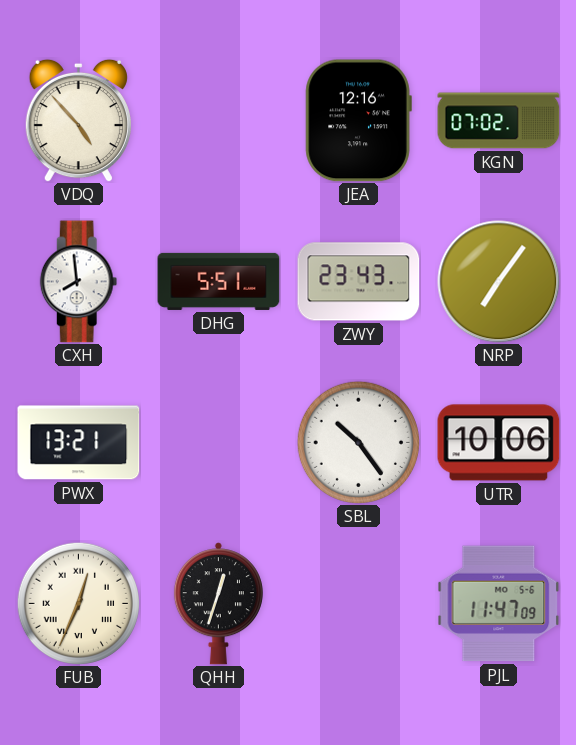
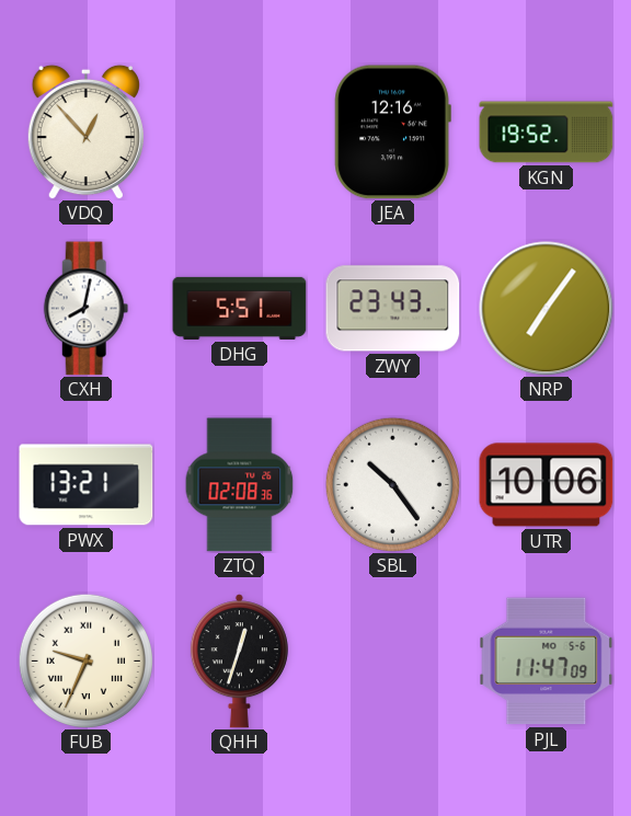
VDQ: 4:53 -> 12:53 (85, 131)
KGN: 07:02 -> 19:52 (547, 133)
CXH: 7:59 -> 8:02 (87, 309)
ZTQ: none -> 02:08 (240, 485)
FUB: 12:34 -> 9:34 (85, 660)
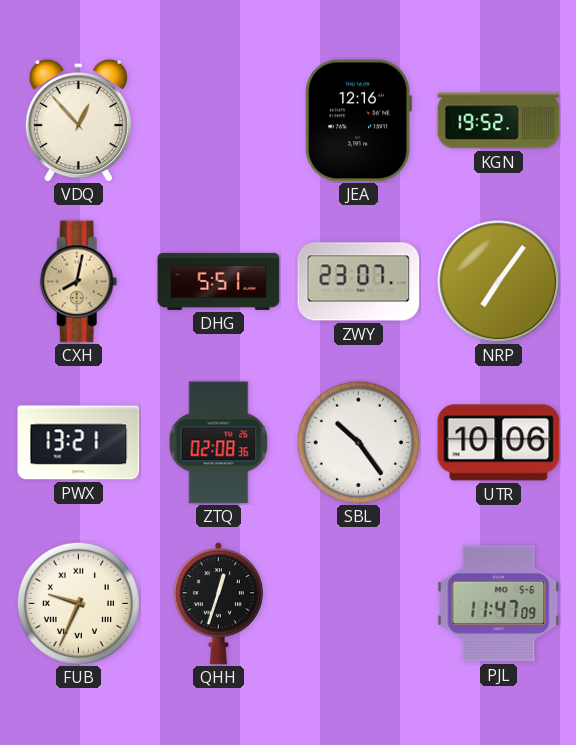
CXH dial: white -> champagne (79, 282)
ZWY: 23:43 -> 23:07 (359, 282)
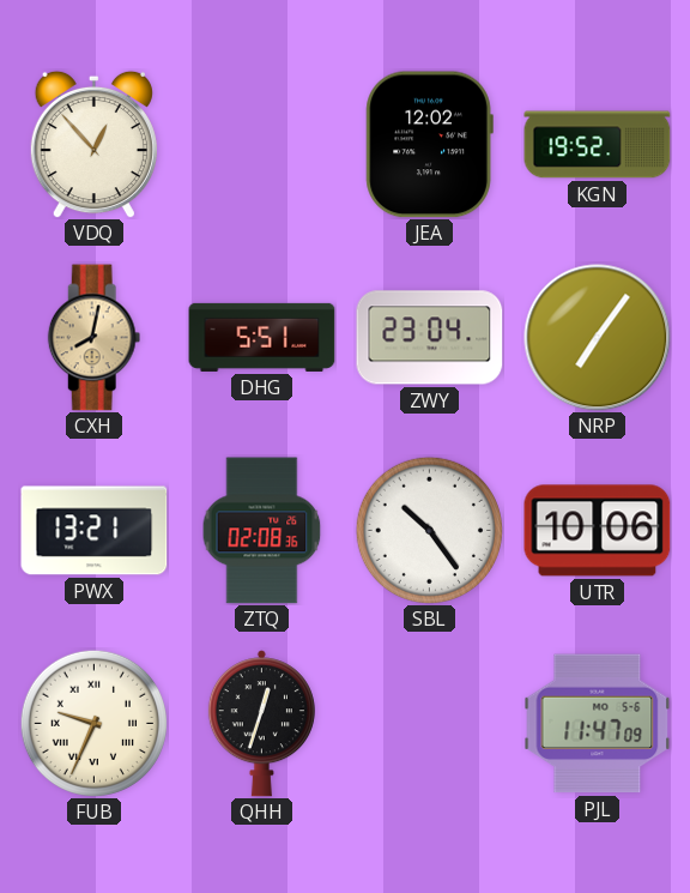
JEA: 12:16 -> 12:02 (429, 145)
ZWY: 23:07 -> 23:04 (430, 338)
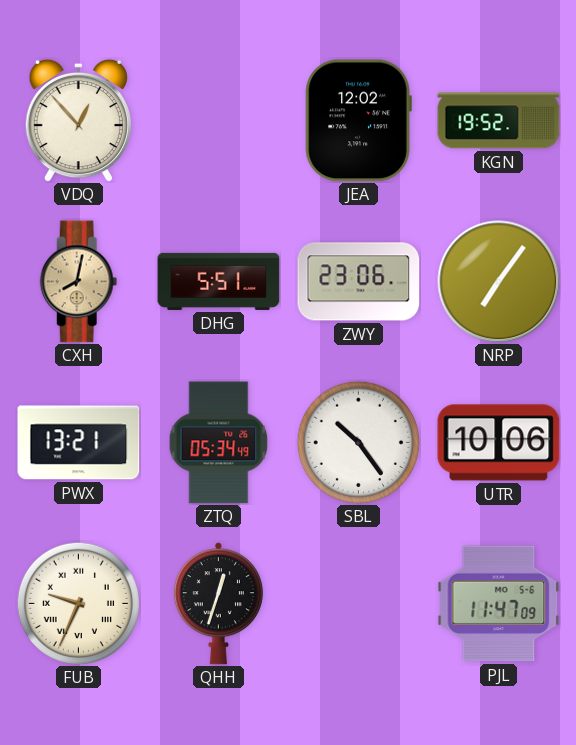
ZWY: 23:04 -> 23:06 (359, 282)
ZTQ: 02:08 -> 05:34 (219, 443)
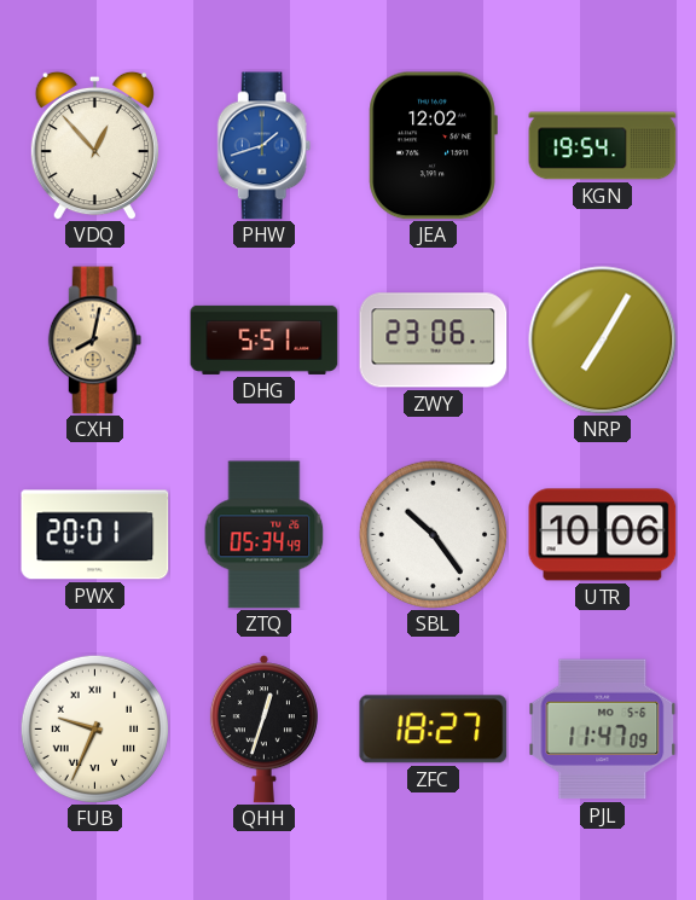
PHW: none -> 1:42 (265, 146)
KGN: 19:52 -> 19:54 (603, 146)
NRP: 7:06 -> 7:05 (603, 341)
PWX: 13:21 -> 20:01 (95, 535)
ZFC: none -> 18:27 (434, 730)
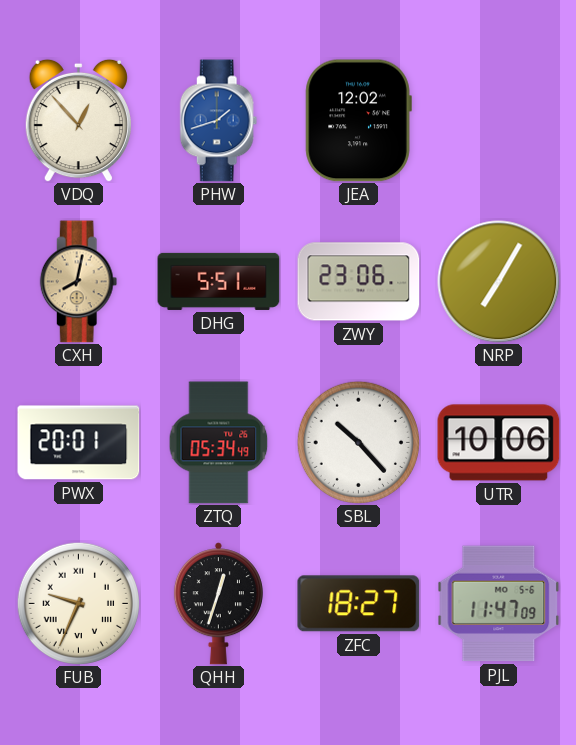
KGN: 19:54 -> none (603, 146)
SBL: 10:24 -> 10:23 (358, 442)
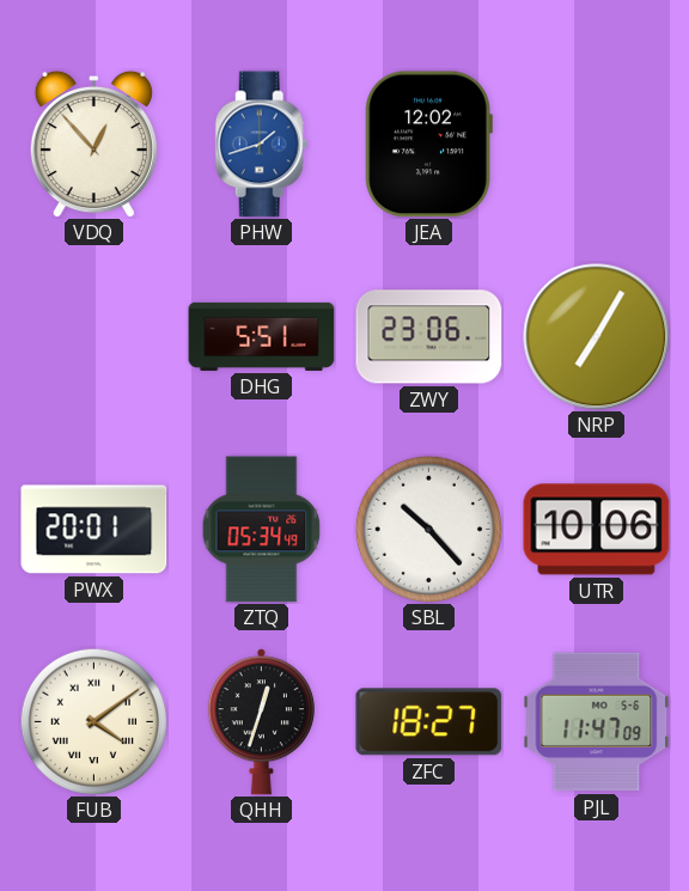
CXH: 8:02 -> none (79, 282)
FUB: 9:34 -> 4:09 (93, 721)
